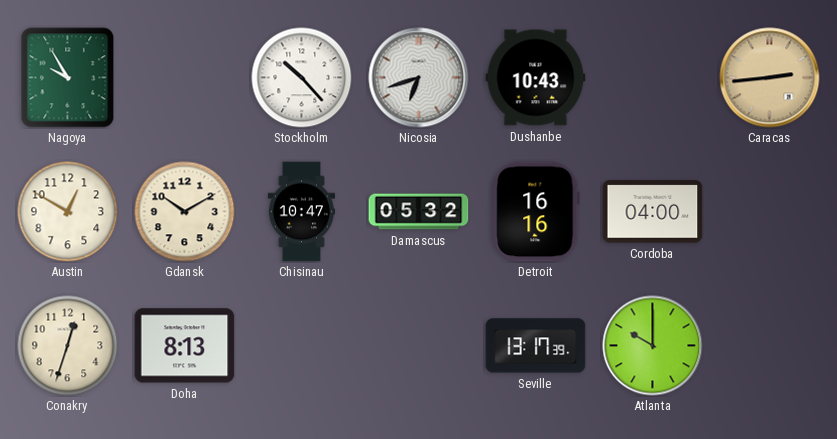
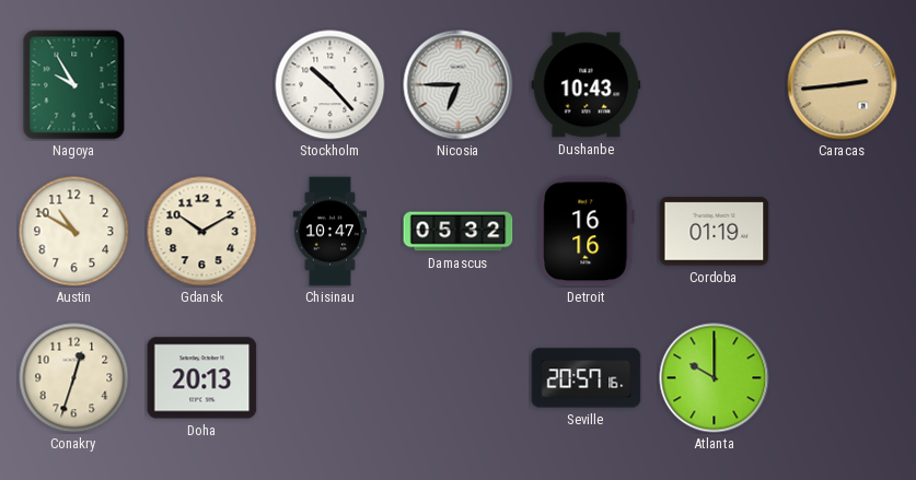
Nicosia: 6:42 -> 6:45 (459, 85)
Austin: 12:50 -> 10:50 (74, 232)
Cordoba: 04:00 -> 01:19 (715, 232)
Doha: 8:13 -> 20:13 (202, 378)
Seville: 13:17 -> 20:57 (587, 378)
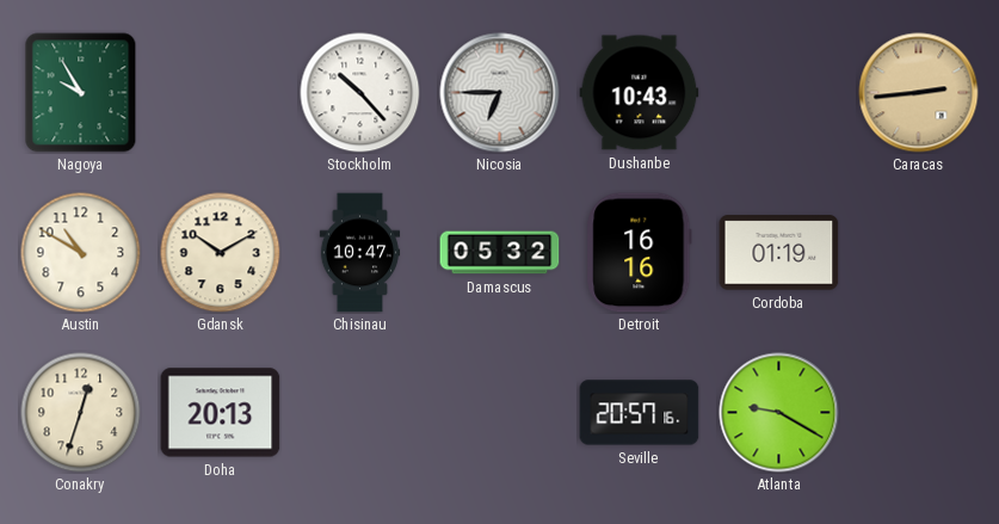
Atlanta: 10:00 -> 9:20 (779, 413)
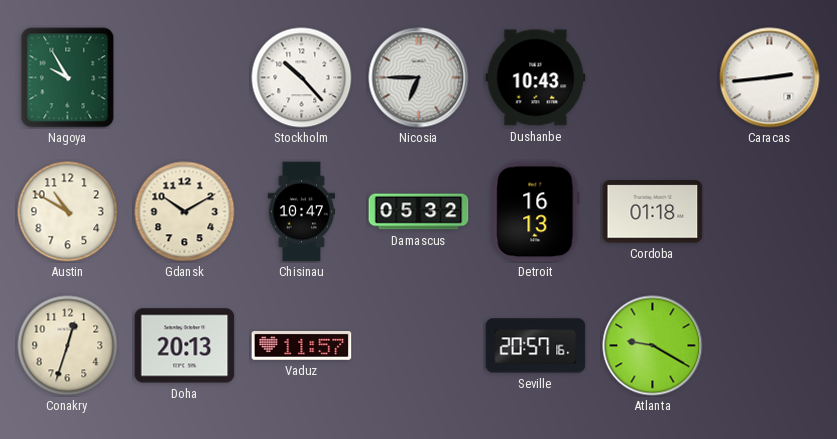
Caracas dial: champagne -> white (770, 78)
Detroit: 16:16 -> 16:13 (536, 212)
Cordoba: 01:19 -> 01:18 (653, 212)
Vaduz: none -> 11:57 (302, 346)
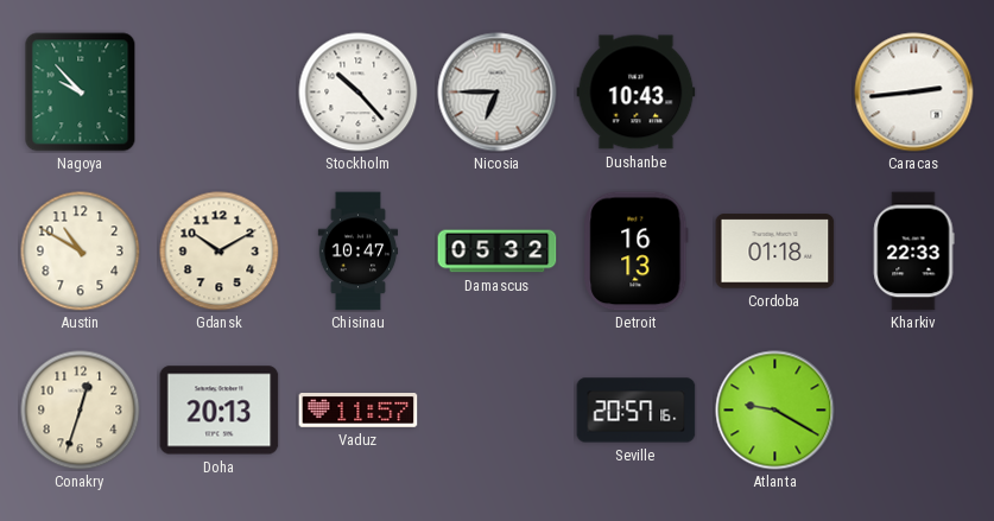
Nagoya: 9:55 -> 9:53 (81, 93)
Kharkiv: none -> 22:33 (913, 252)
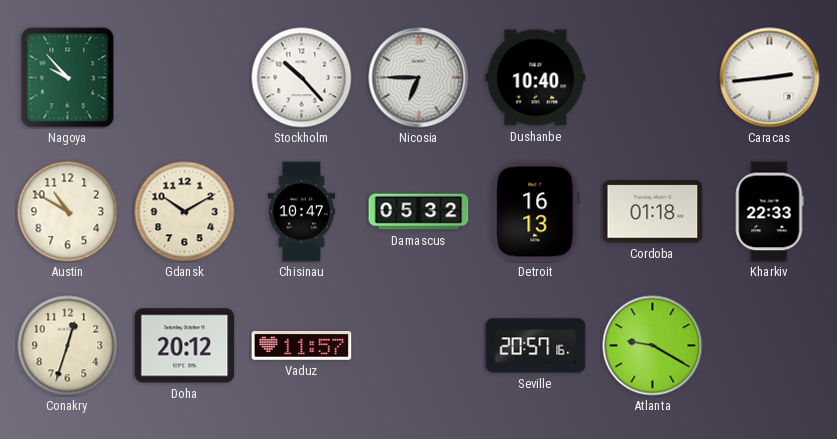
Dushanbe: 10:43 -> 10:40 (536, 78)
Doha: 20:13 -> 20:12 (185, 346)
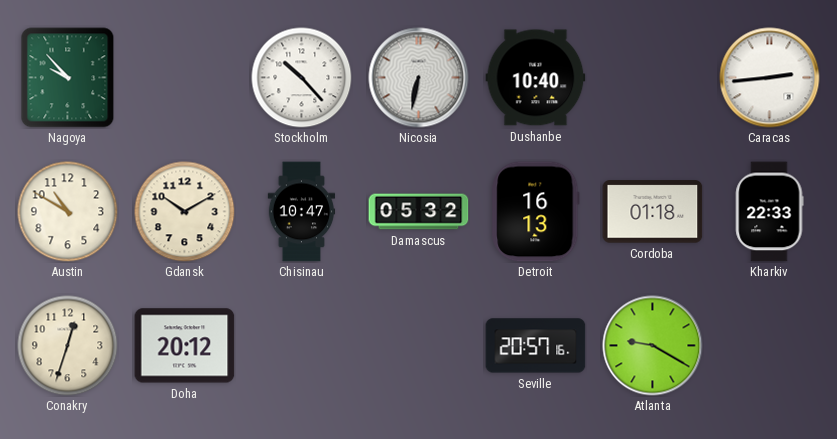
Nicosia: 6:45 -> 6:32 (419, 78)
Vaduz: 11:57 -> none (302, 346)
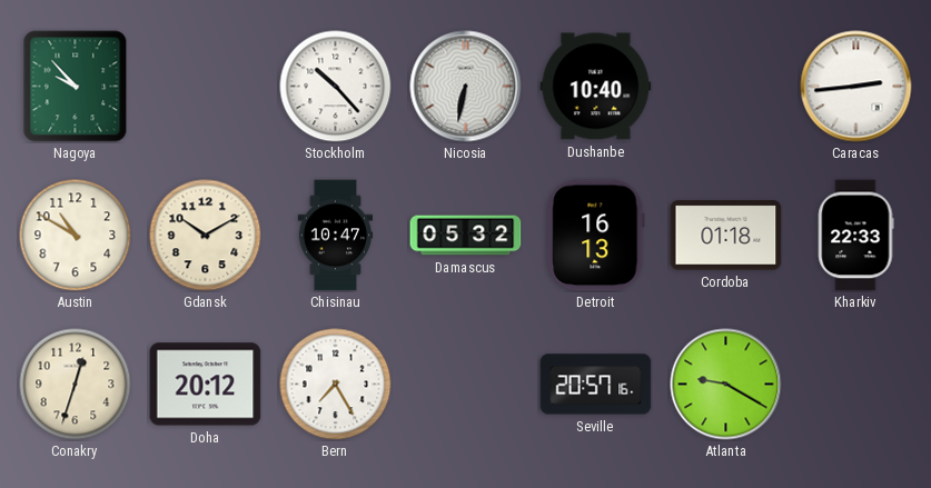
Bern: none -> 7:25 (336, 385)
